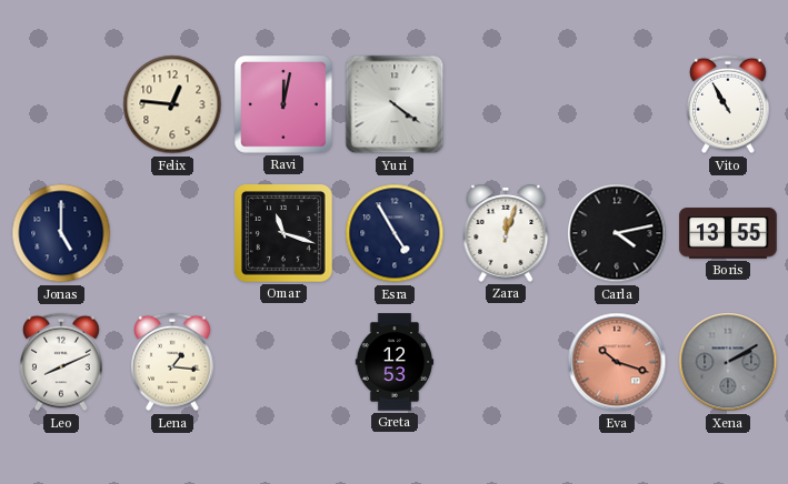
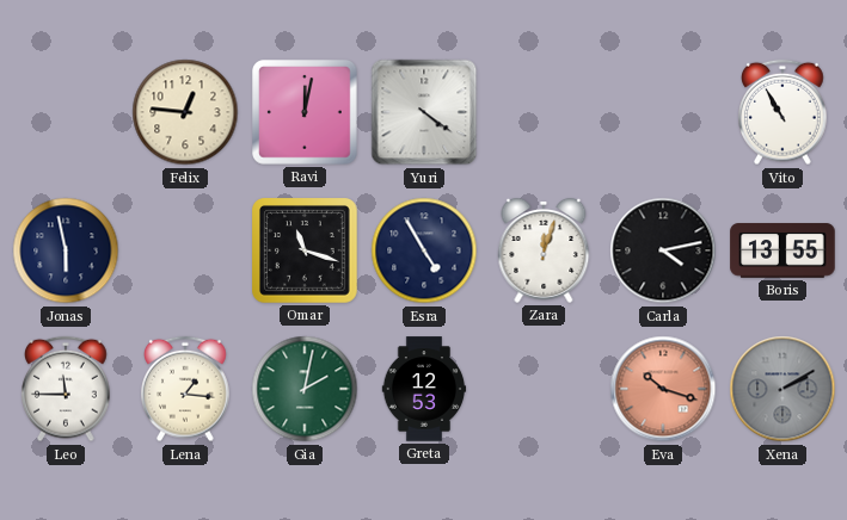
Jonas: 5:00 -> 5:58 (66, 250)
Leo: 8:11 -> 11:45 (67, 389)
Gia: none -> 2:02 (305, 389)
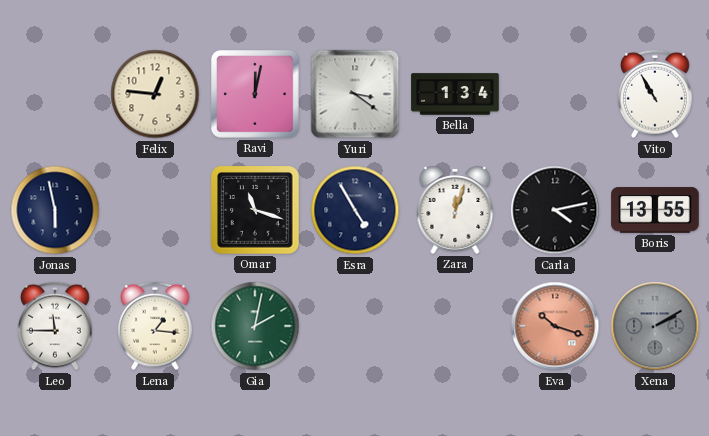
Yuri: 4:21 -> 3:21 (355, 94)
Bella: none -> 1:34 (455, 94)
Greta: 12:53 -> none (424, 389)
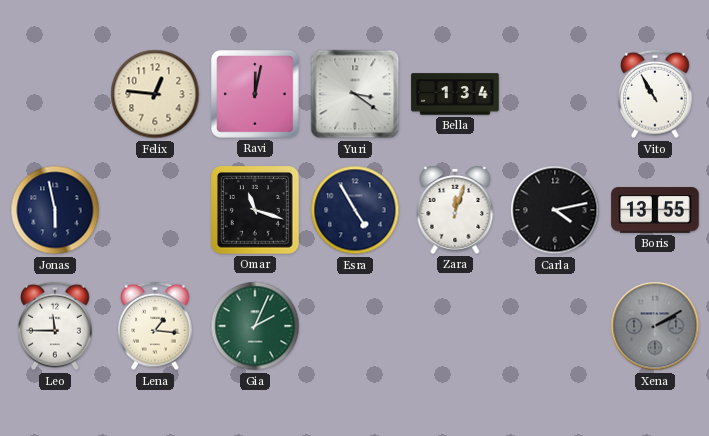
Gia: 2:02 -> 2:04 (255, 326)
Eva: 10:18 -> none (555, 326)
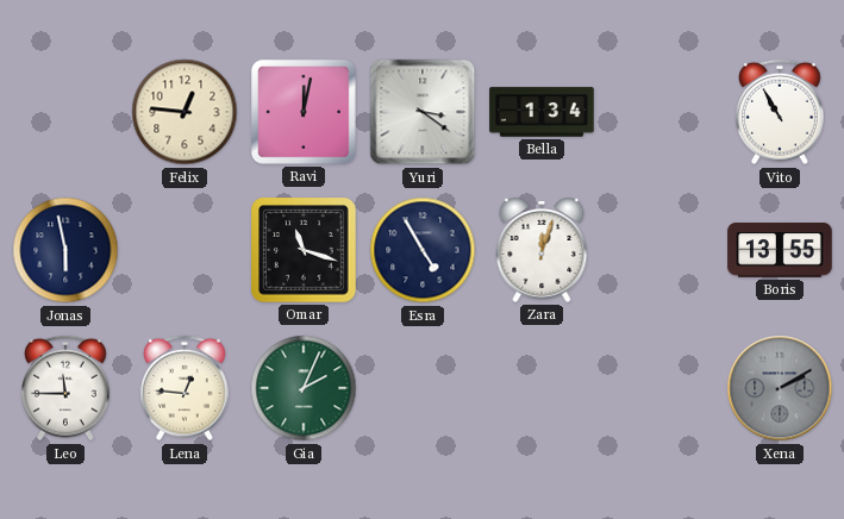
Carla: 4:13 -> none (555, 210)
Lena: 1:16 -> 12:46 (186, 388)
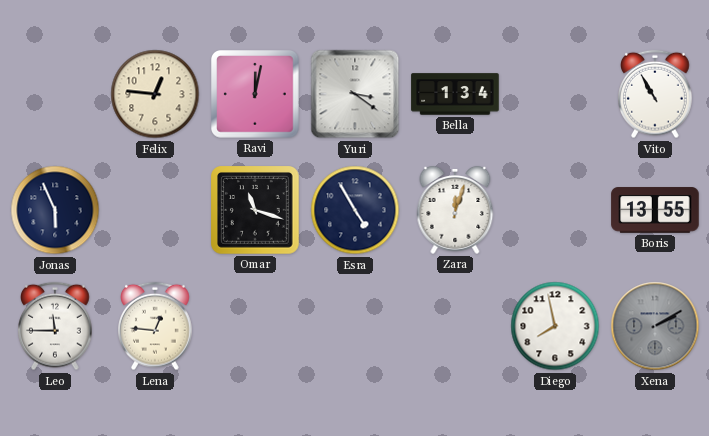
Jonas: 5:58 -> 5:56 (55, 210)
Gia: 2:04 -> none (304, 388)
Diego: none -> 7:58 (555, 326)
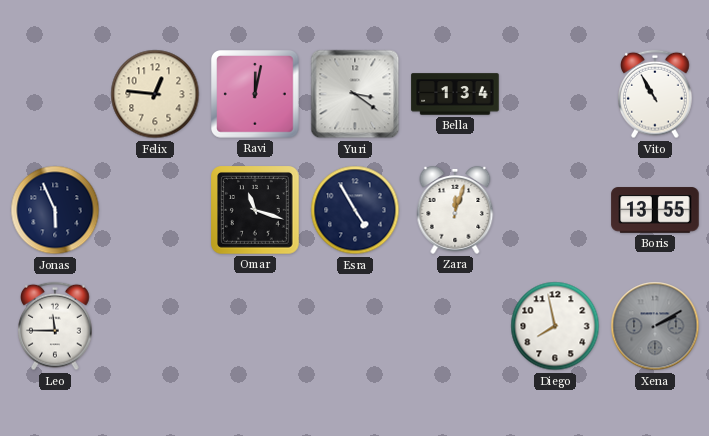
Lena: 12:46 -> none (156, 326)
